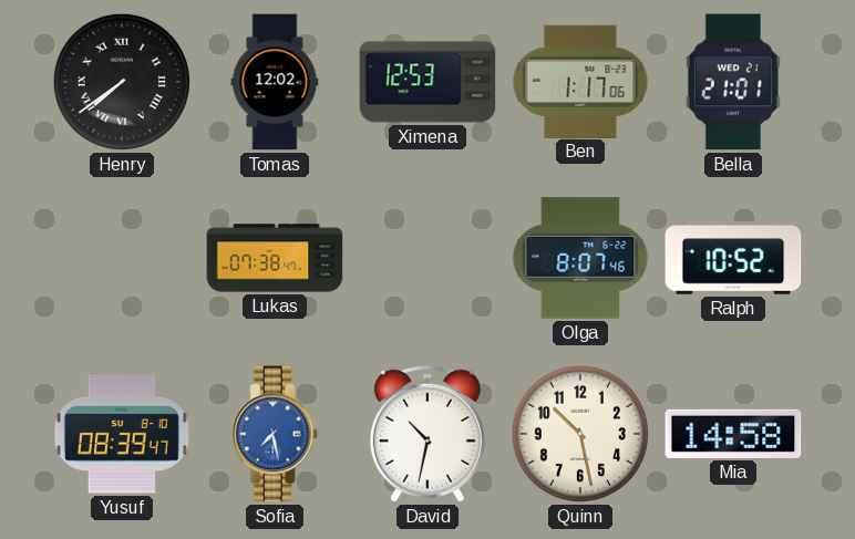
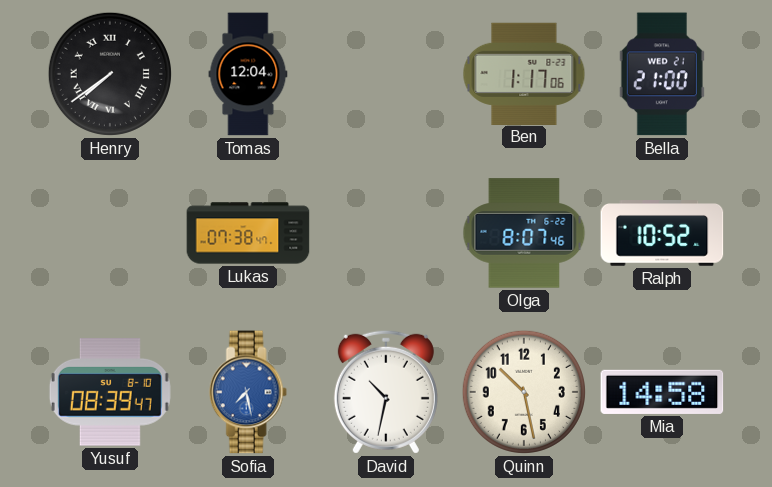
Tomas: 12:02 -> 12:04 (248, 74)
Ximena: 12:53 -> none (427, 82)
Bella: 21:01 -> 21:00 (662, 74)
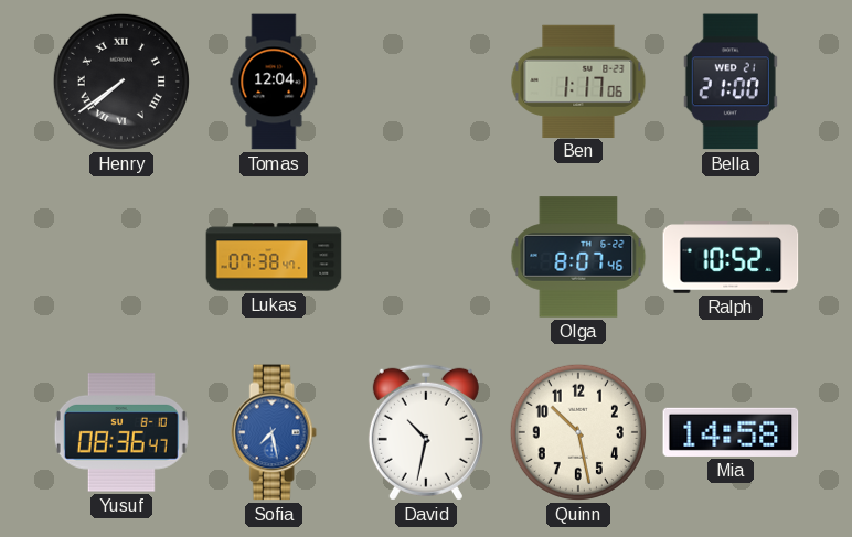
Yusuf: 08:39 -> 08:36 (121, 432)
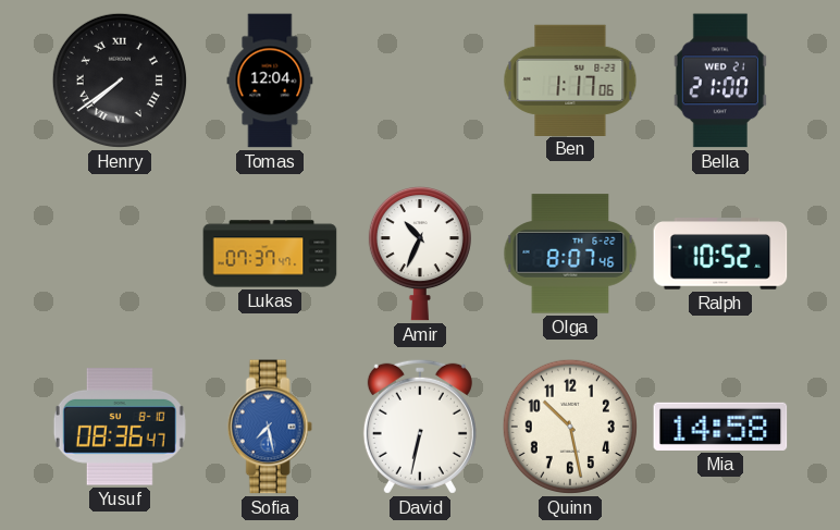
Lukas: 07:38 -> 07:37 (270, 254)
Amir: none -> 10:34 (420, 254)
David: 10:32 -> 6:32 (420, 427)
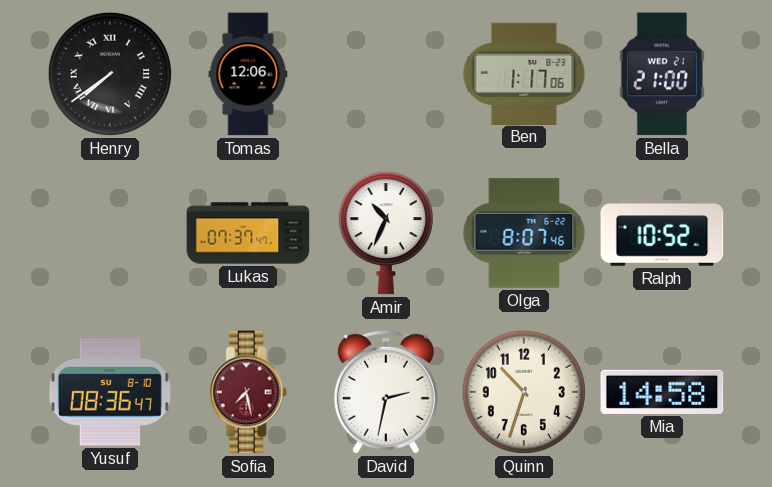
Tomas: 12:04 -> 12:06 (248, 74)
Sofia dial: blue -> burgundy (248, 392)
David: 6:32 -> 2:32 (386, 392)
Quinn: 10:28 -> 10:33 (524, 392)
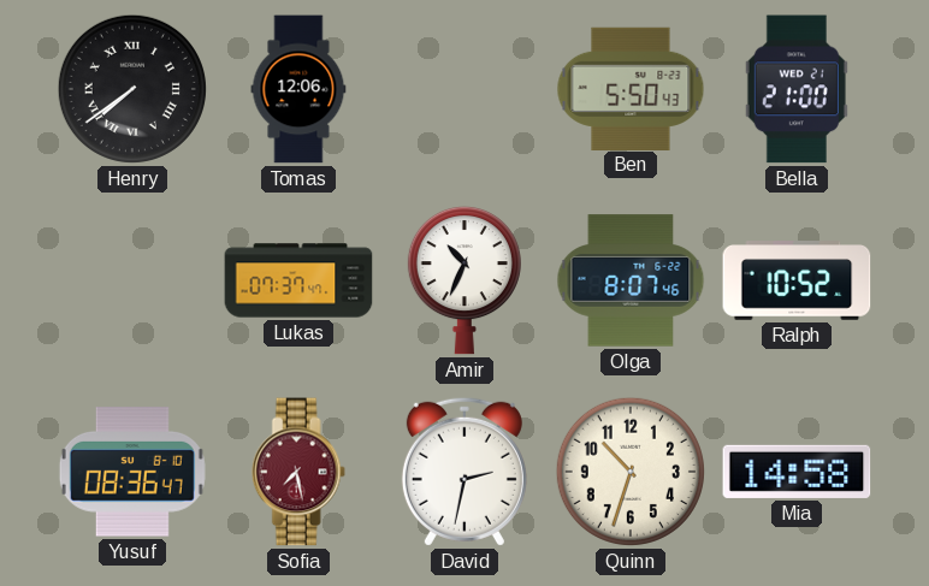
Ben: 1:17 -> 5:50 (631, 88)
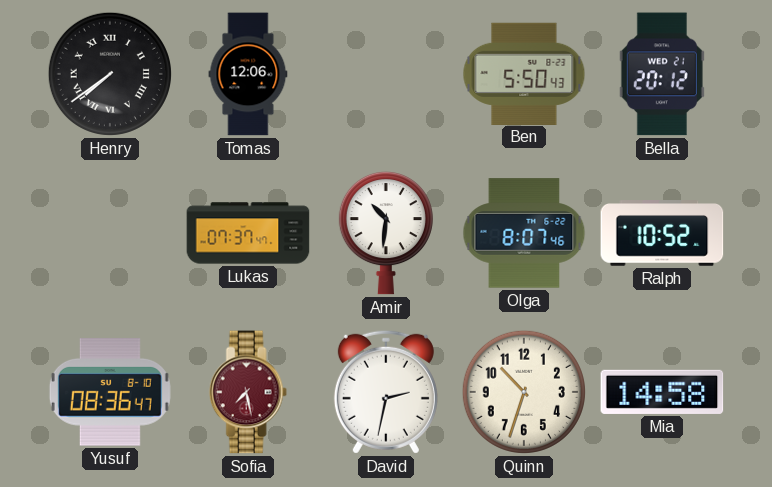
Bella: 21:00 -> 20:12 (662, 74)
Amir: 10:34 -> 10:31 (386, 233)
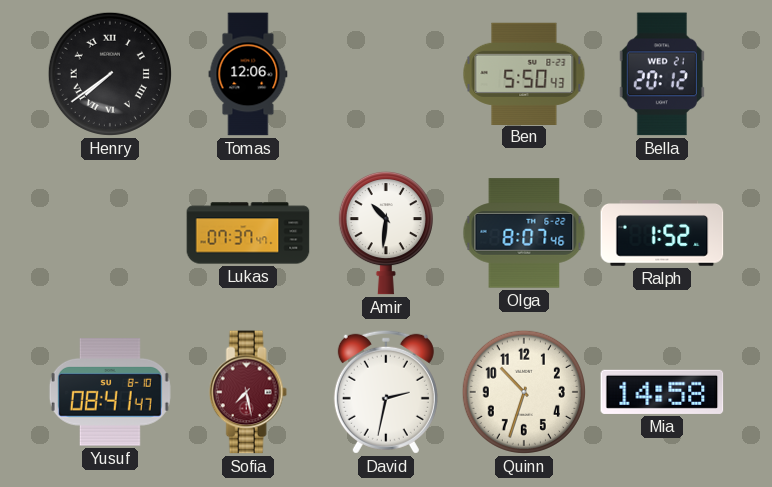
Ralph: 10:52 -> 1:52 (662, 233)
Yusuf: 08:36 -> 08:41 (110, 392)
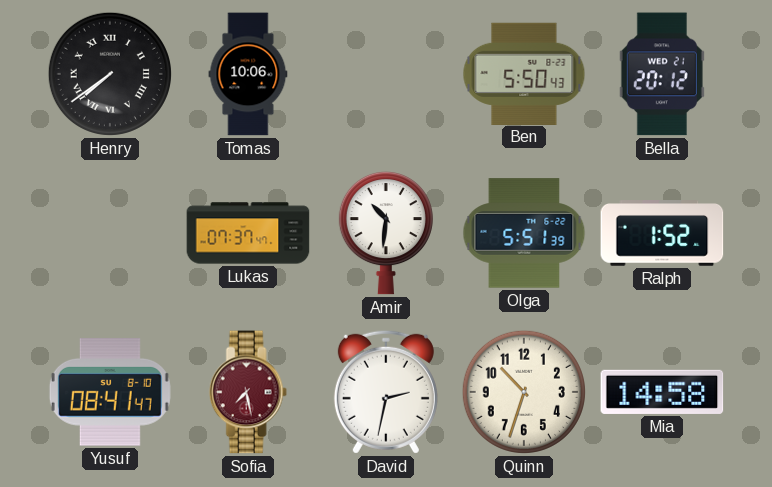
Tomas: 12:06 -> 10:06 (248, 74)
Olga: 8:07 -> 5:51 (524, 233)
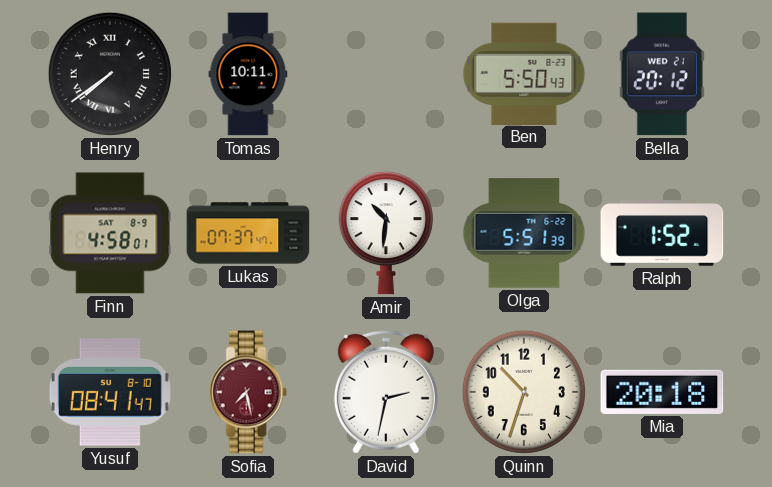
Tomas: 10:06 -> 10:11 (248, 74)
Finn: none -> 4:58 (110, 233)
Mia: 14:58 -> 20:18 (662, 392)
